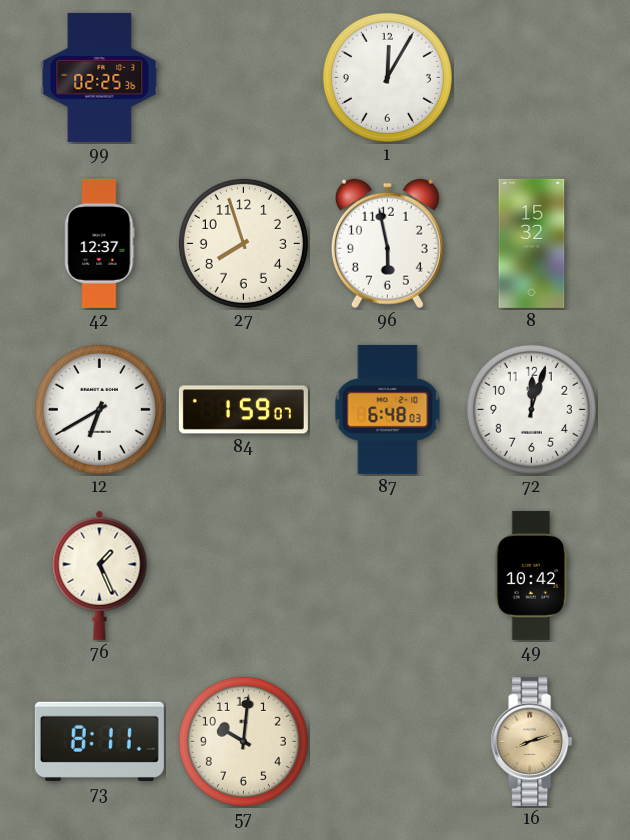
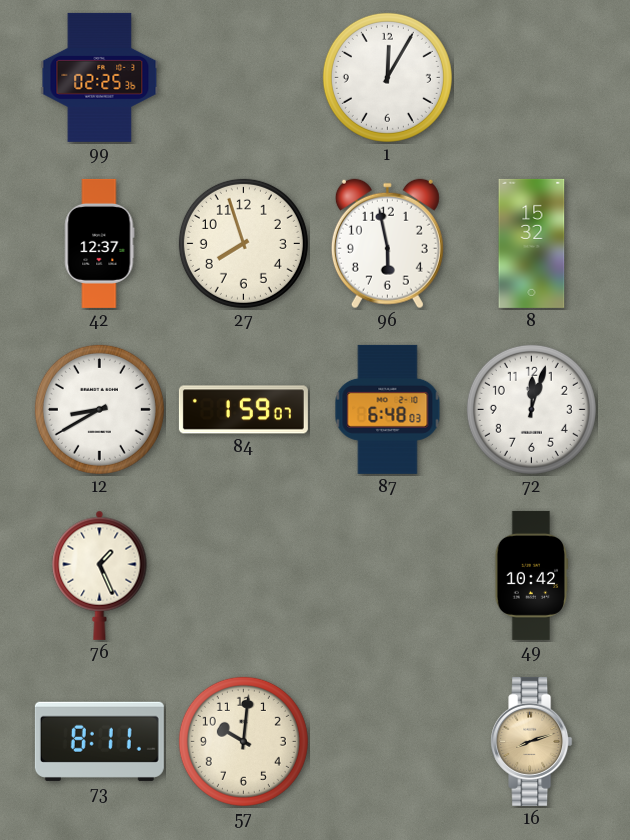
12: 6:40 -> 8:40 (99, 409)
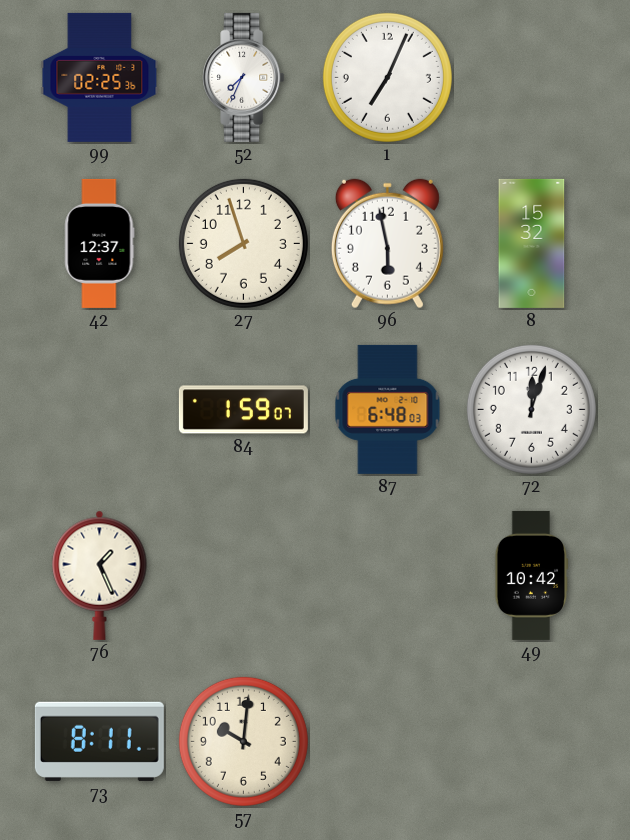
52: none -> 7:34 (244, 77)
1: 12:05 -> 7:04 (387, 77)
12: 8:40 -> none (99, 409)
16: 8:12 -> none (532, 741)
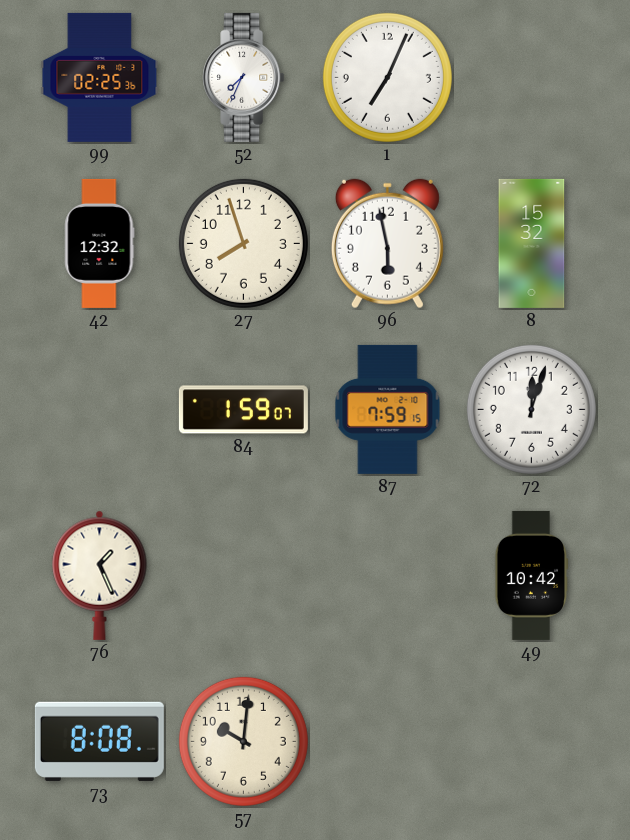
42: 12:37 -> 12:32 (100, 243)
87: 6:48 -> 7:59 (388, 409)
73: 8:11 -> 8:08 (99, 741)
